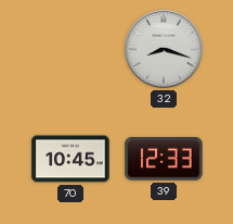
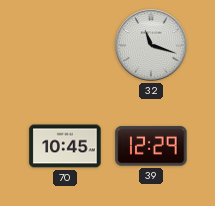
32: 8:18 -> 11:18 (151, 45)
39: 12:33 -> 12:29 (151, 146)
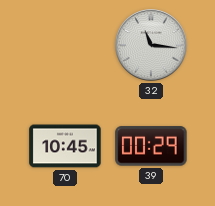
32: 11:18 -> 11:16 (151, 45)
39: 12:29 -> 00:29 (151, 146)
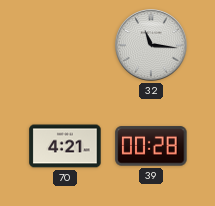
70: 10:45 -> 4:21 (65, 146)
39: 00:29 -> 00:28 (151, 146)
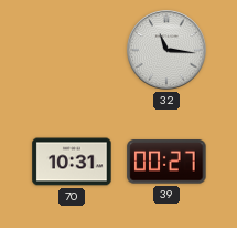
70: 4:21 -> 10:31 (72, 162)
39: 00:28 -> 00:27 (166, 162)
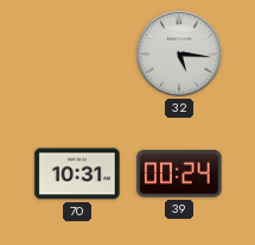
32: 11:16 -> 5:16 (179, 54)
39: 00:27 -> 00:24 (179, 174)
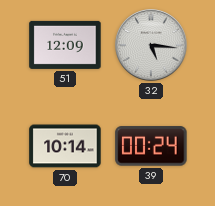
51: none -> 12:09 (65, 45)
70: 10:31 -> 10:14 (65, 146)
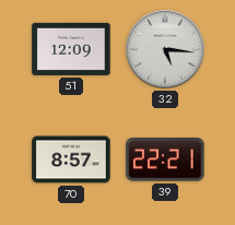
70: 10:14 -> 8:57 (71, 159)
39: 00:24 -> 22:21 (165, 159)
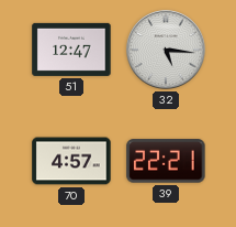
51: 12:09 -> 12:47 (71, 50)
70: 8:57 -> 4:57 (71, 161)
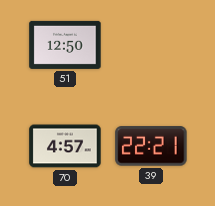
51: 12:47 -> 12:50 (65, 45)
32: 5:16 -> none (166, 50)
